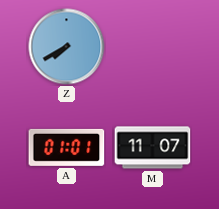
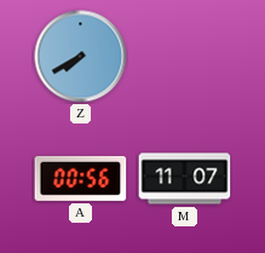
A: 01:01 -> 00:56 (81, 178)
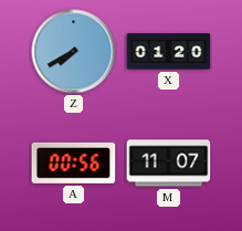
X: none -> 01:20 (169, 52)
